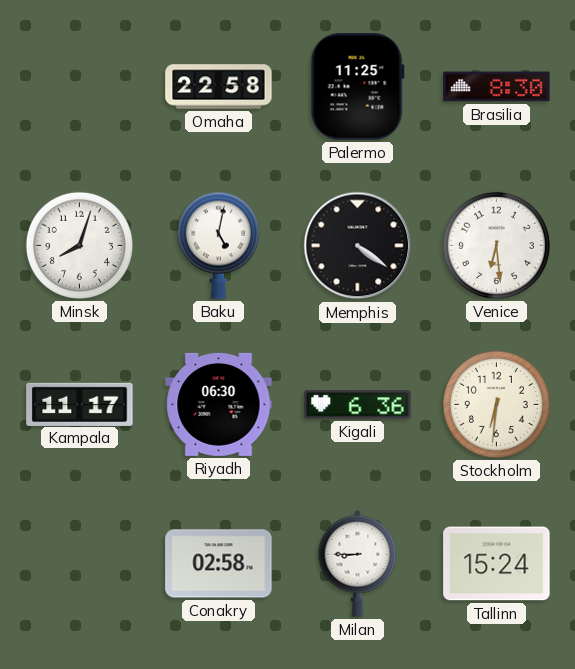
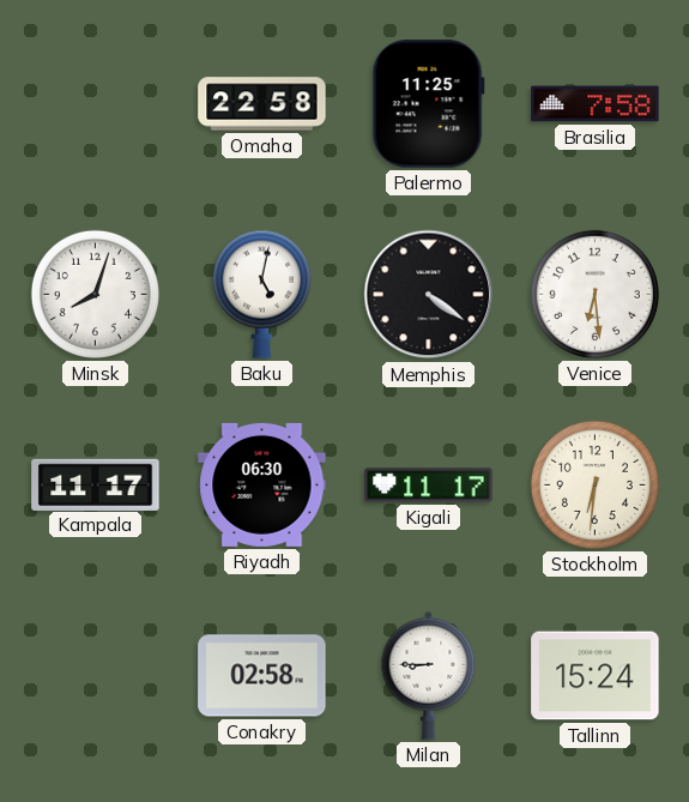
Brasilia: 8:30 -> 7:58 (596, 104)
Kigali: 6:36 -> 11:17 (429, 486)
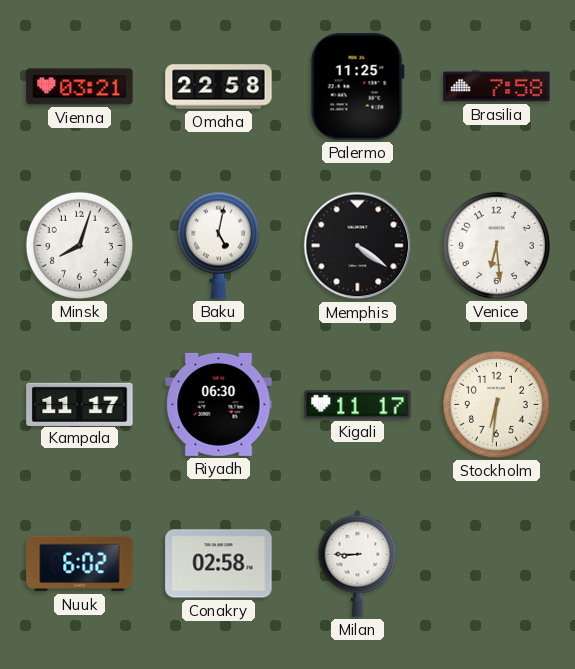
Vienna: none -> 03:21 (80, 87)
Nuuk: none -> 6:02 (80, 564)
Tallinn: 15:24 -> none (596, 676)
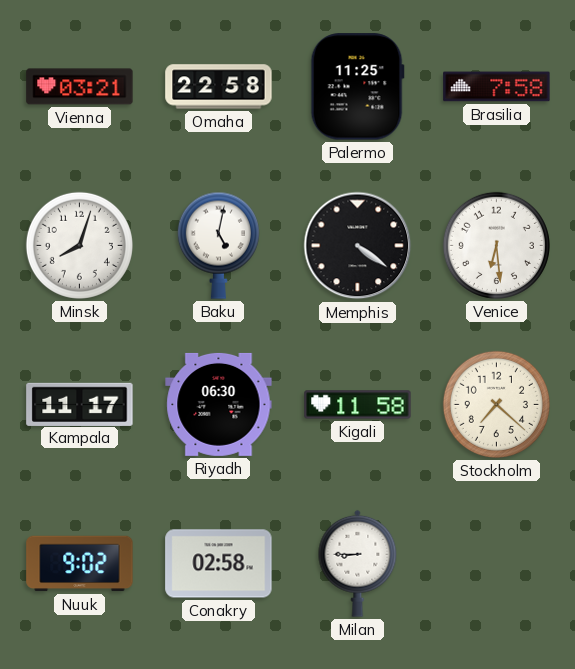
Kigali: 11:17 -> 11:58 (358, 405)
Stockholm: 6:31 -> 7:22 (496, 404)
Nuuk: 6:02 -> 9:02 (80, 564)
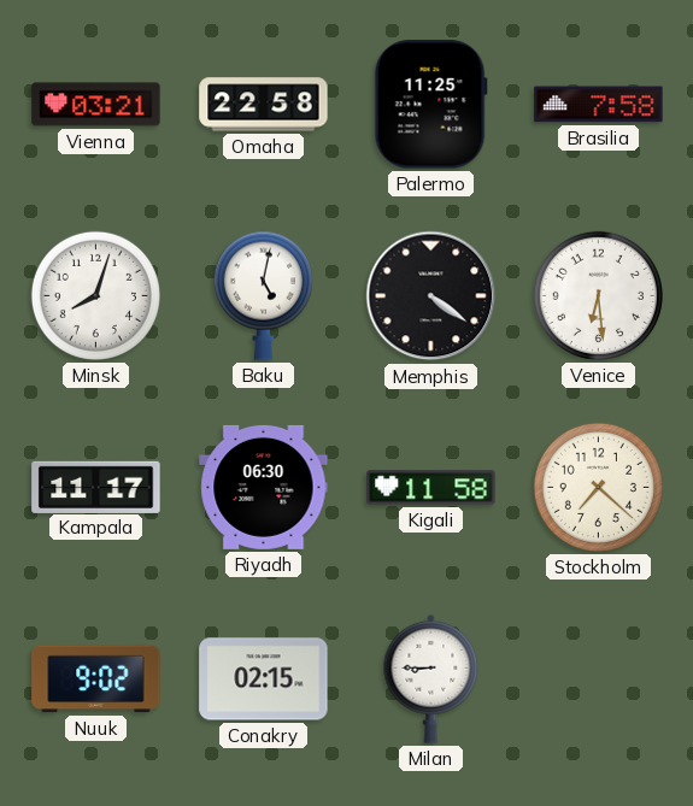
Conakry: 02:58 -> 02:15 (264, 679)
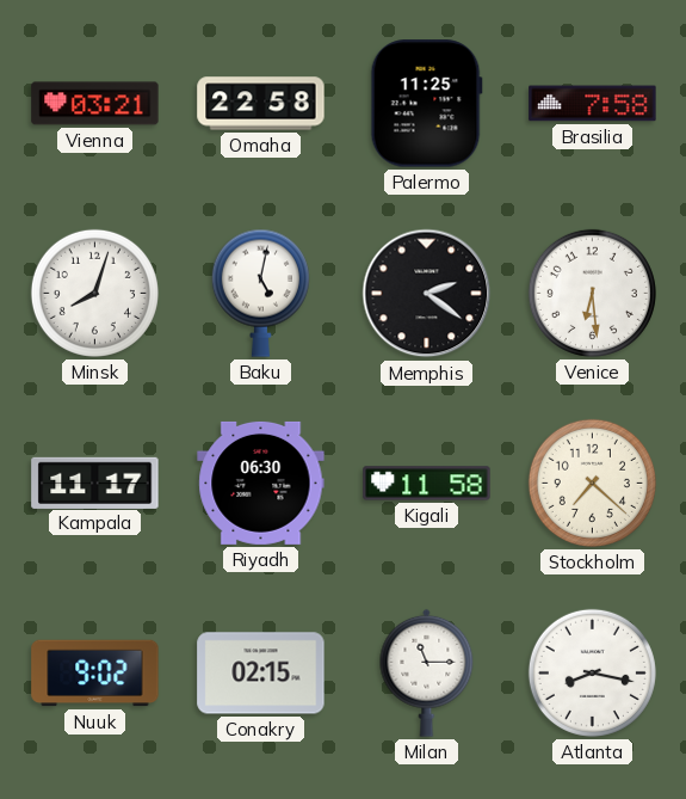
Memphis: 4:21 -> 2:21 (427, 294)
Milan: 8:45 -> 11:15 (427, 672)
Atlanta: none -> 8:17 (592, 672)
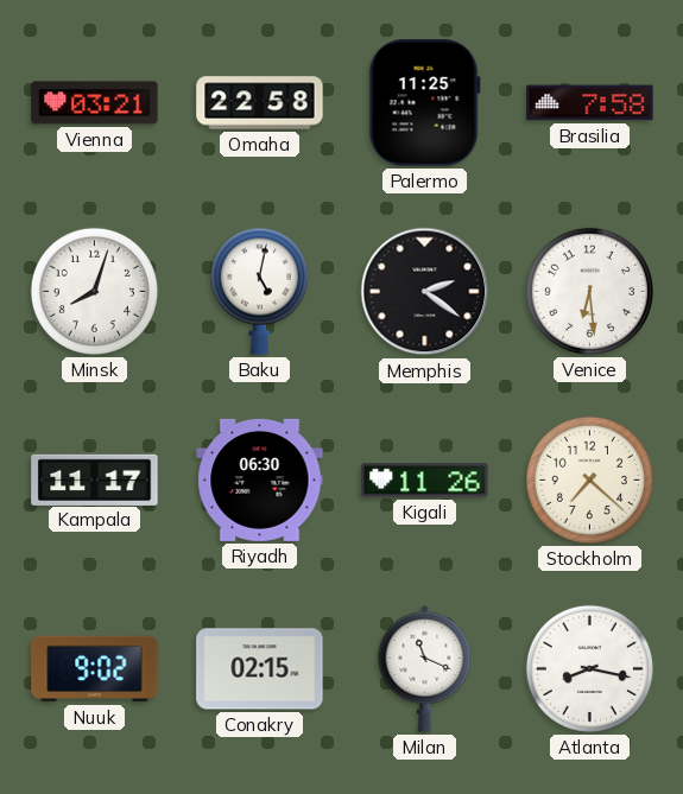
Kigali: 11:58 -> 11:26 (425, 481)
Milan: 11:15 -> 11:19 (425, 668)
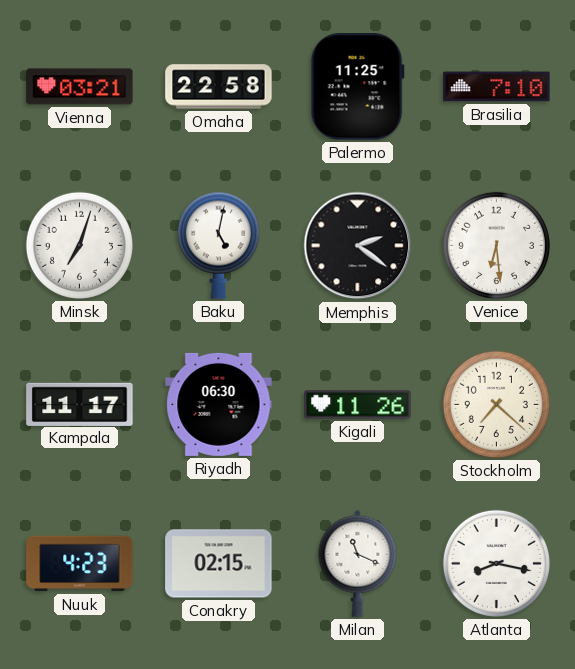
Brasilia: 7:58 -> 7:10 (497, 87)
Minsk: 8:03 -> 7:03 (79, 245)
Nuuk: 9:02 -> 4:23 (80, 564)
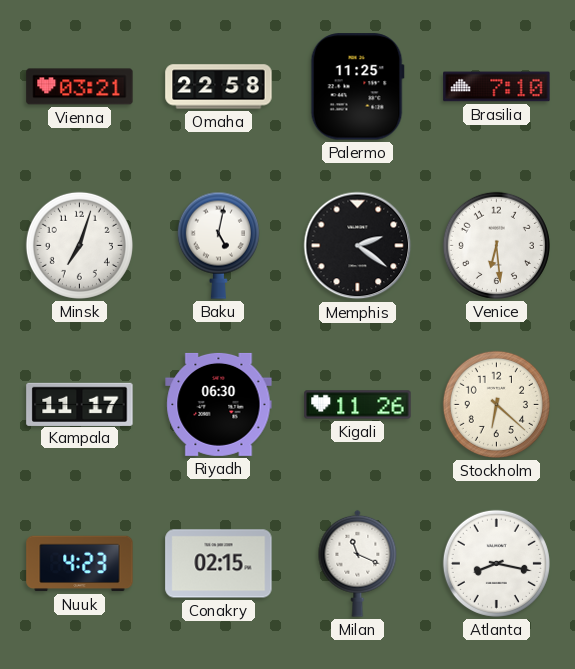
Stockholm: 7:22 -> 6:22 (496, 404)
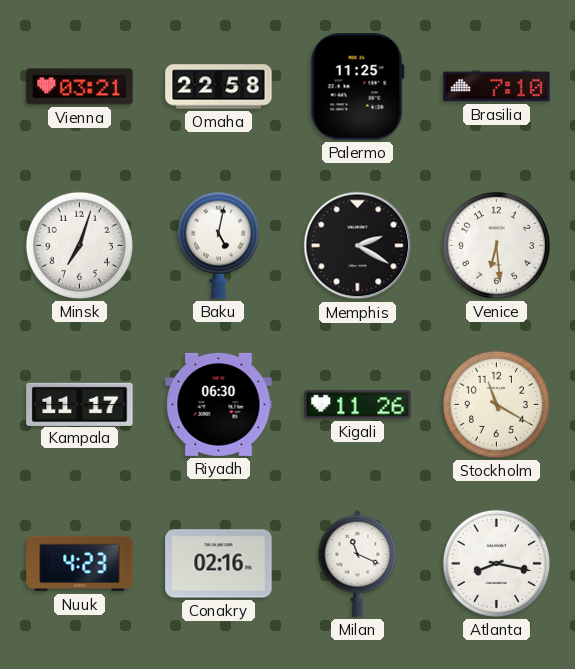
Memphis: 2:21 -> 2:20 (358, 246)
Stockholm: 6:22 -> 11:20 (496, 404)
Conakry: 02:15 -> 02:16 (219, 564)
